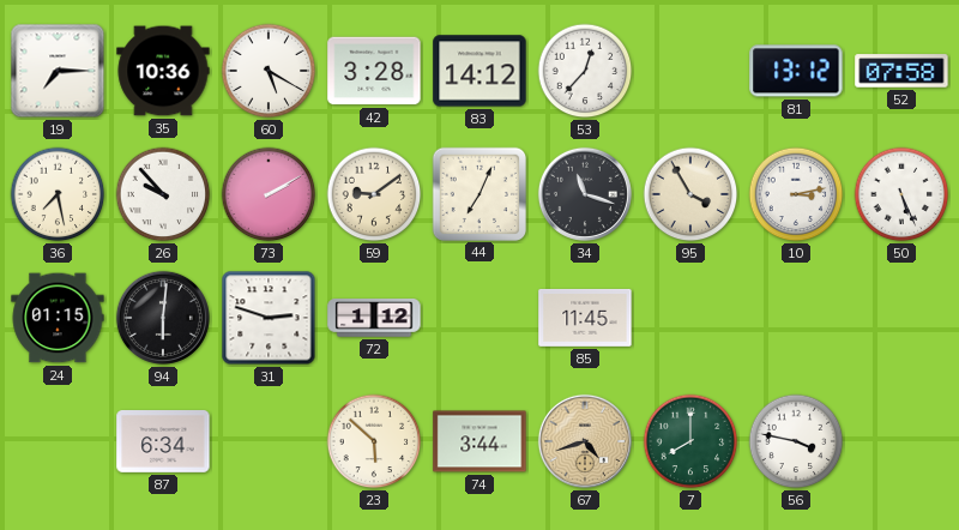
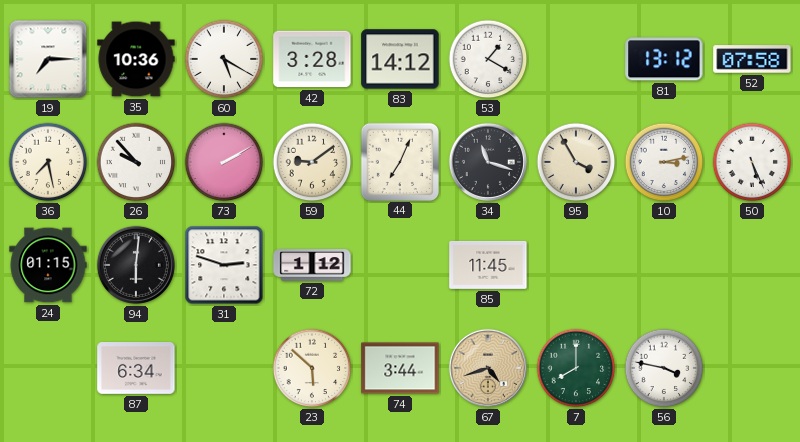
53: 12:37 -> 1:20 (488, 59)
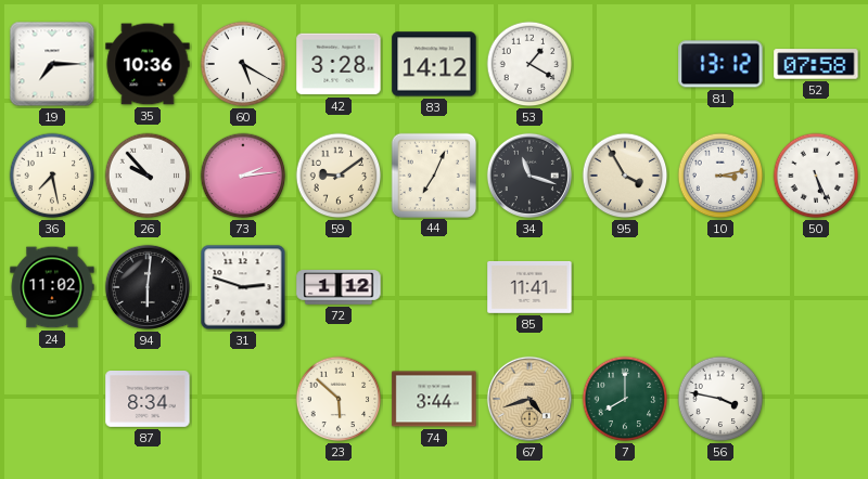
73: 2:10 -> 2:14 (243, 176)
24: 01:15 -> 11:02 (52, 287)
85: 11:45 -> 11:41 (529, 287)
87: 6:34 -> 8:34 (148, 400)
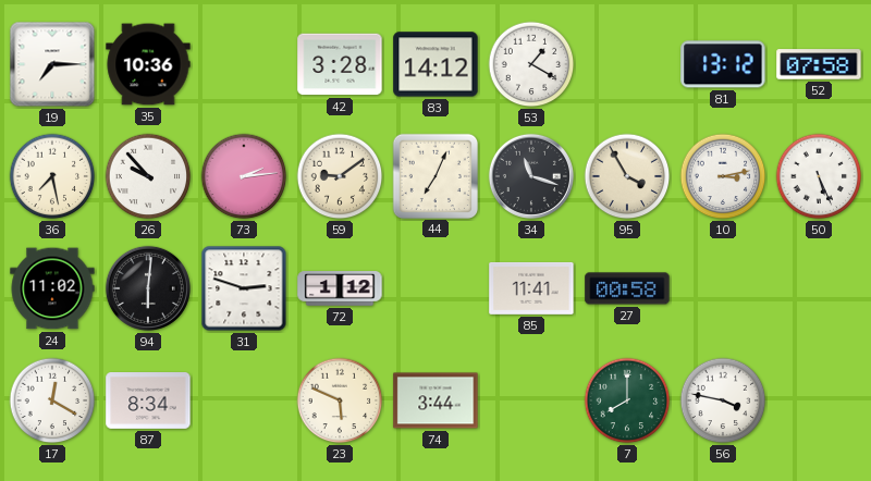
60: 5:20 -> none (243, 64)
27: none -> 00:58 (627, 288)
17: none -> 12:20 (52, 400)
23: 5:52 -> 5:49 (340, 400)
67: 4:42 -> none (529, 399)
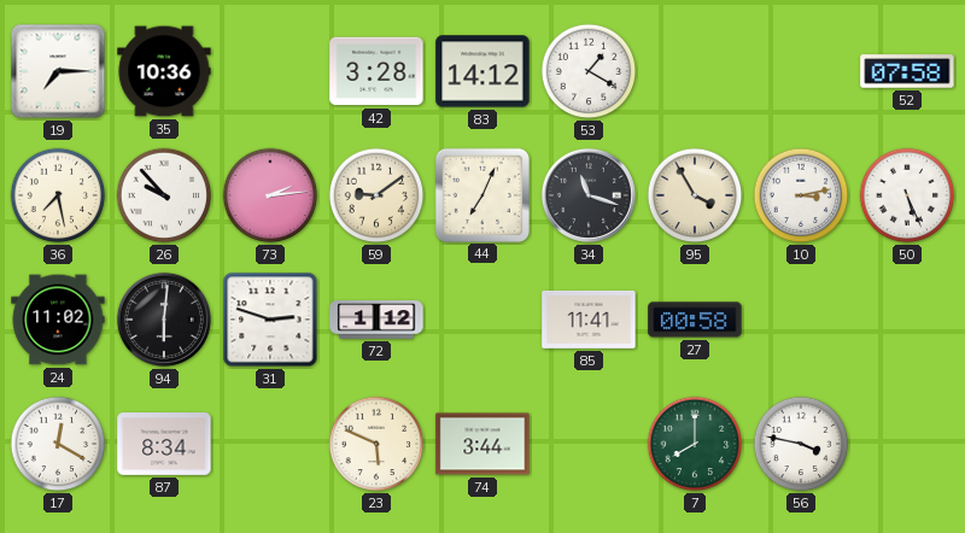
81: 13:12 -> none (723, 64)
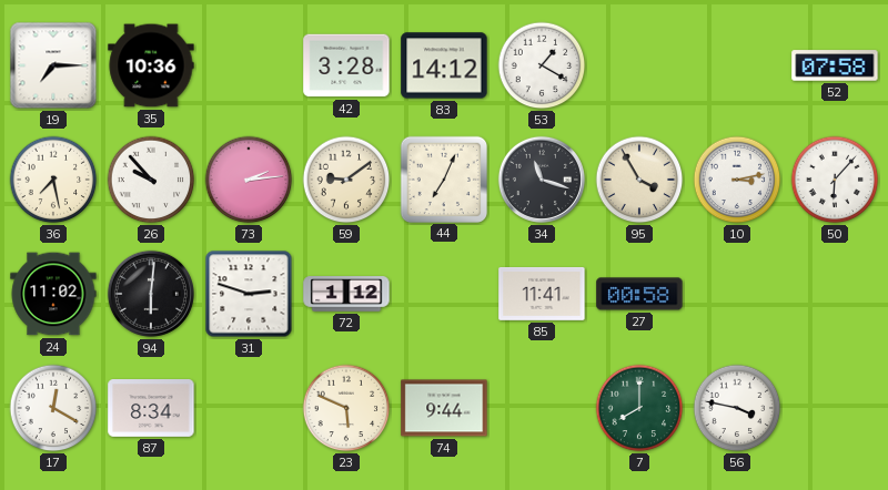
50: 5:26 -> 6:07 (835, 180)
74: 3:44 -> 9:44 (444, 408)
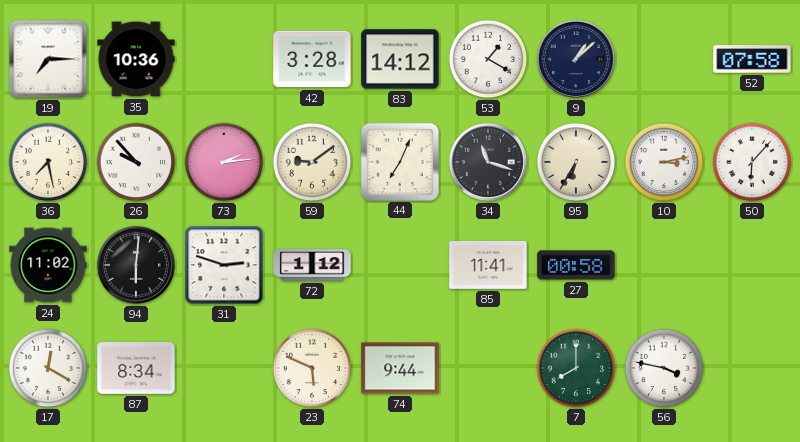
9: none -> 1:08 (576, 59)
95: 3:55 -> 6:35 (576, 162)
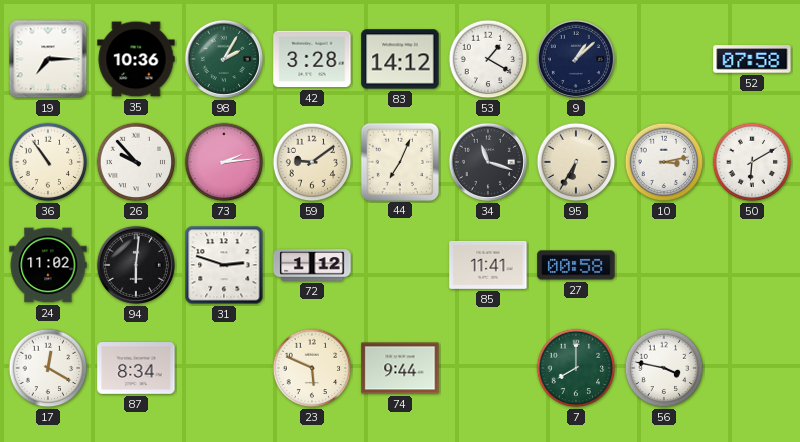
98: none -> 2:05 (224, 59)
36: 7:28 -> 10:54 (48, 162)
50: 6:07 -> 6:10 (752, 162)
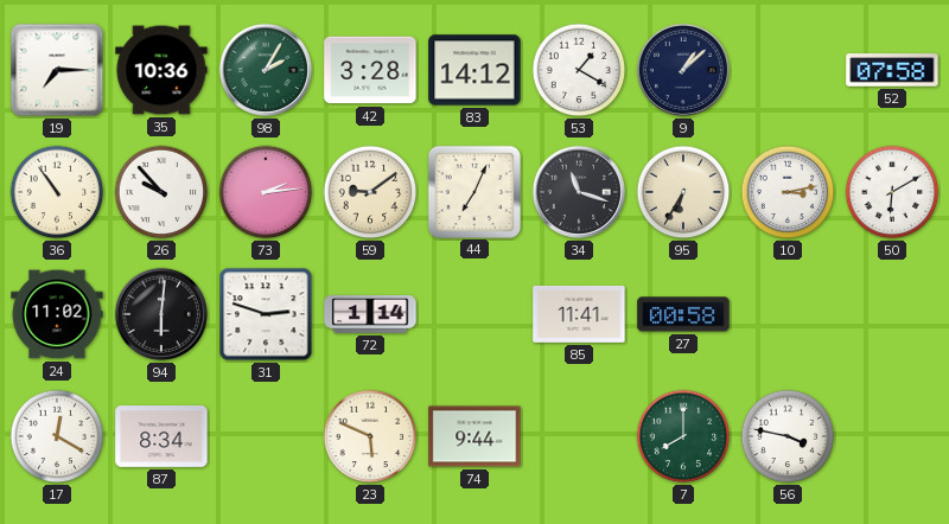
72: 1:12 -> 1:14 (370, 314)
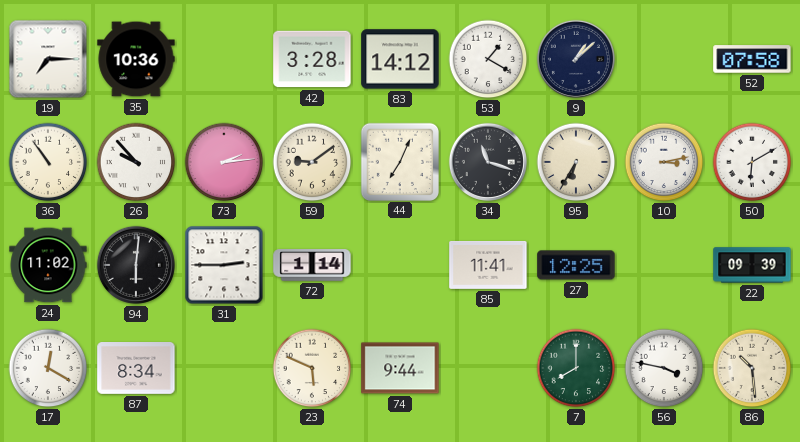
98: 2:05 -> none (266, 70)
31: 2:48 -> 2:45 (224, 265)
27: 00:58 -> 12:25 (576, 265)
22: none -> 09:39 (752, 265)
86: none -> 10:29 (752, 368)
